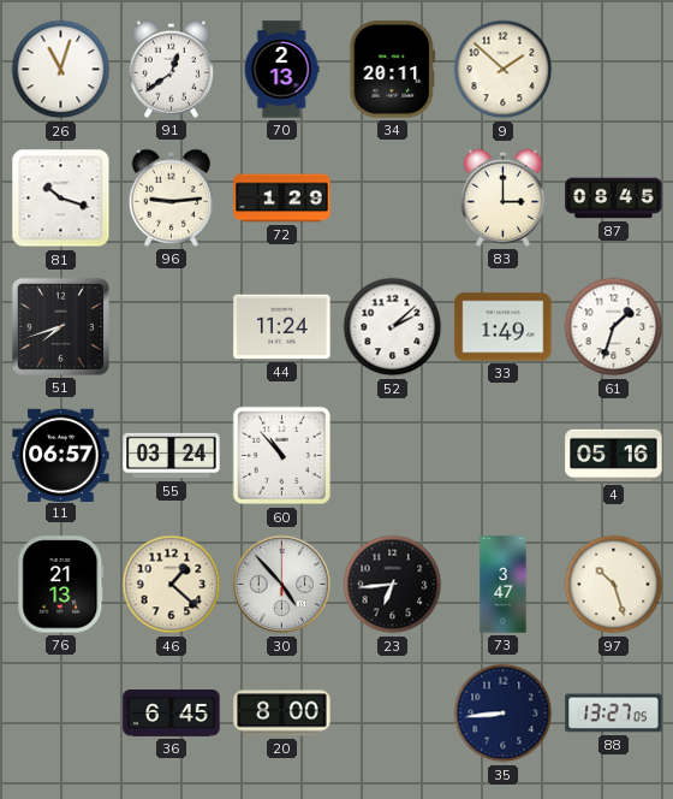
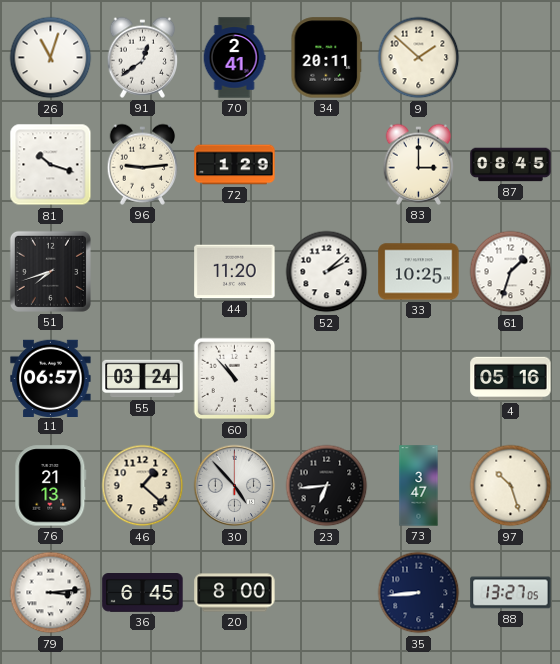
70: 2:13 -> 2:41 (234, 58)
44: 11:24 -> 11:20 (235, 272)
33: 1:49 -> 10:25 (419, 272)
79: none -> 3:14 (51, 593)
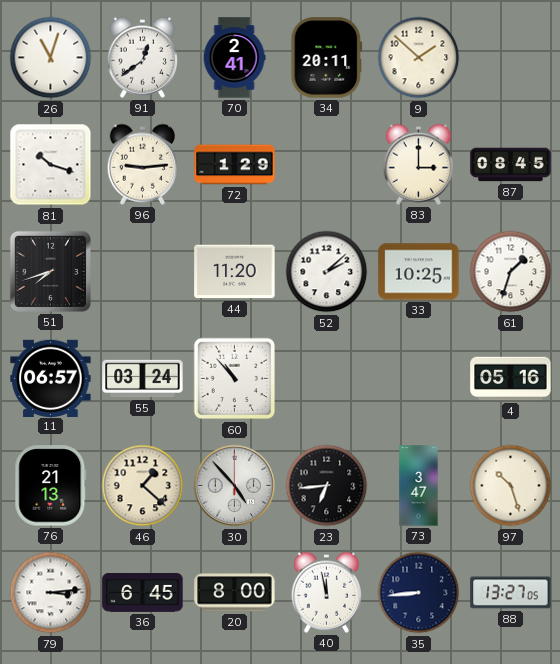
40: none -> 11:58 (327, 592)
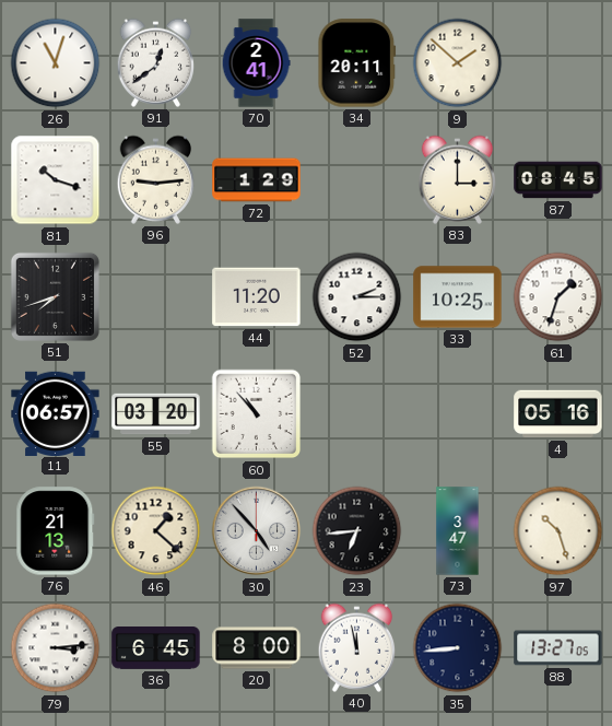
52: 2:08 -> 2:15 (357, 297)
55: 03:24 -> 03:20 (156, 414)
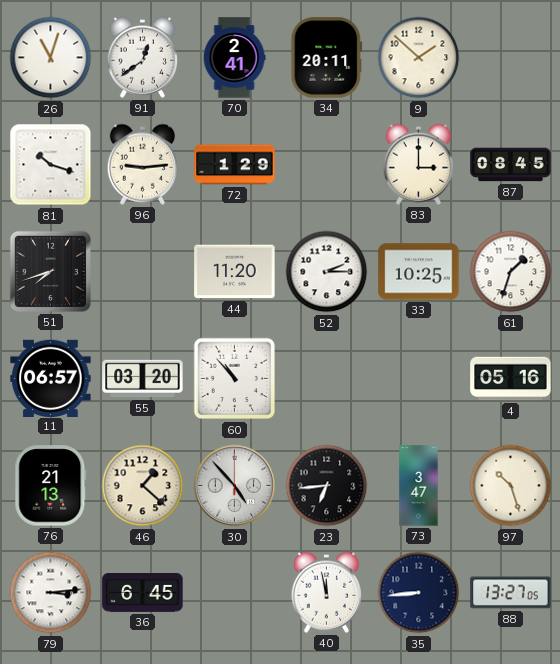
20: 8:00 -> none (257, 648)
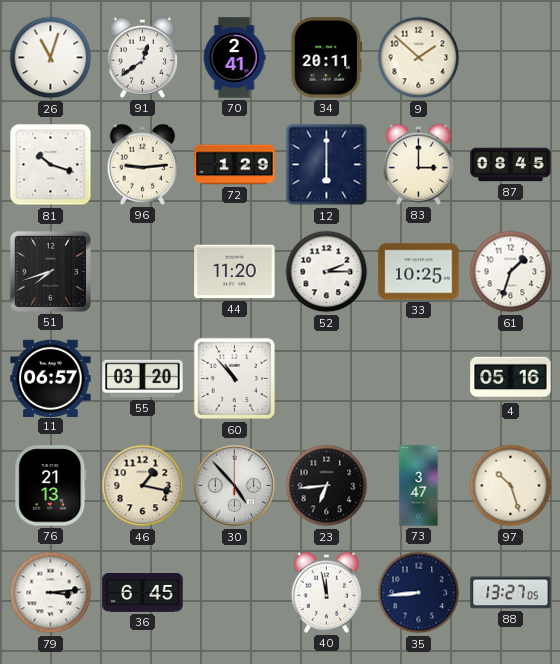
12: none -> 6:00 (327, 165)
46: 1:22 -> 1:17 (143, 486)
